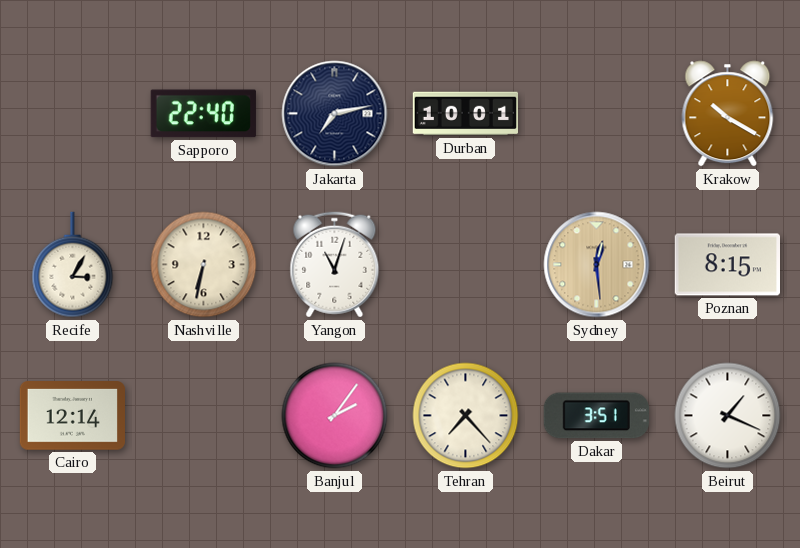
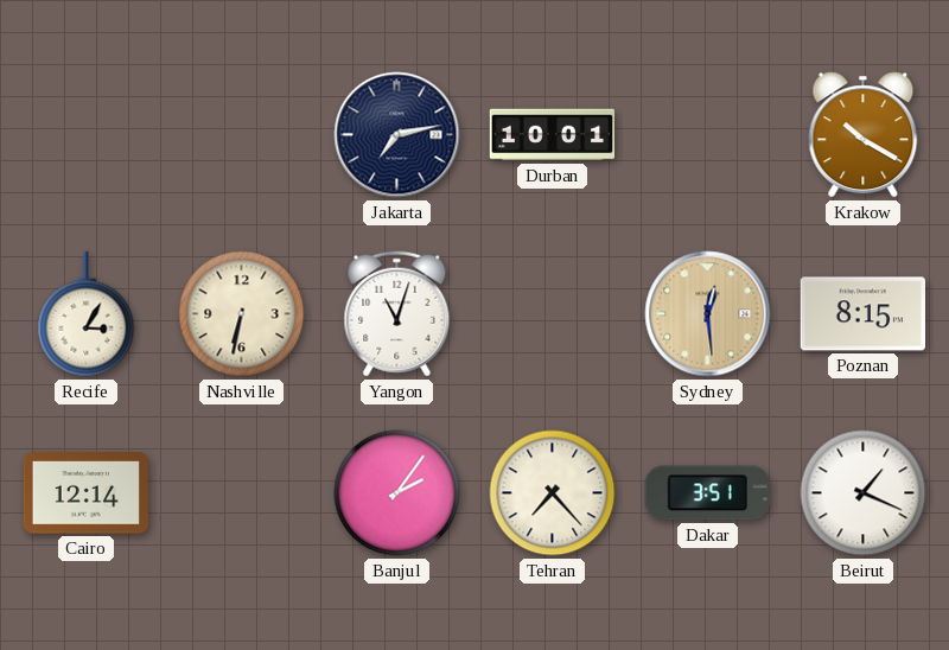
Sapporo: 22:40 -> none (203, 114)
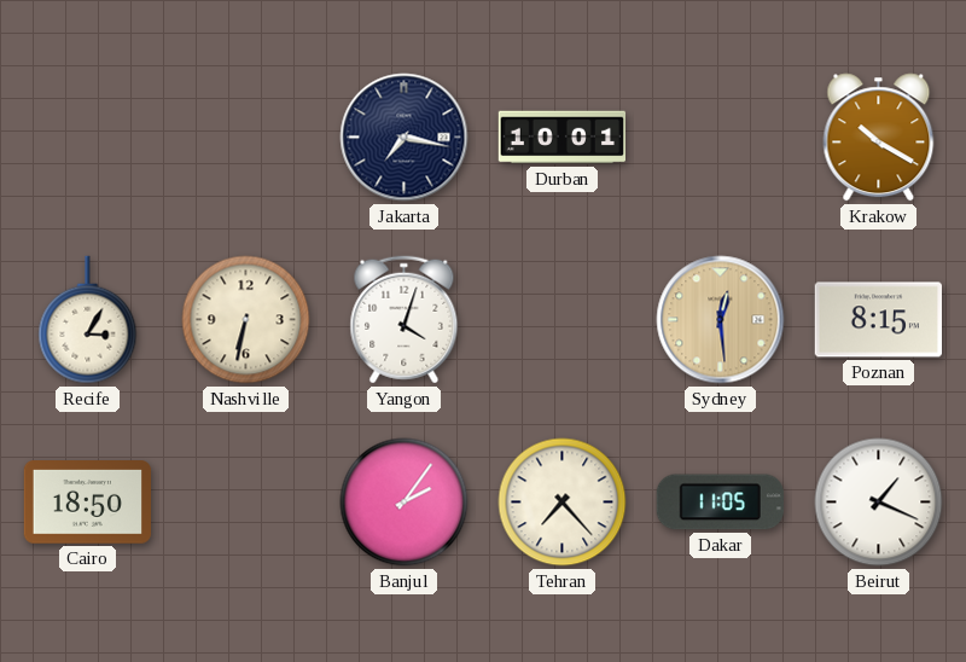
Jakarta: 7:13 -> 7:17 (405, 138)
Yangon: 11:03 -> 4:03 (405, 320)
Cairo: 12:14 -> 18:50 (87, 503)
Dakar: 3:51 -> 11:05 (720, 503)
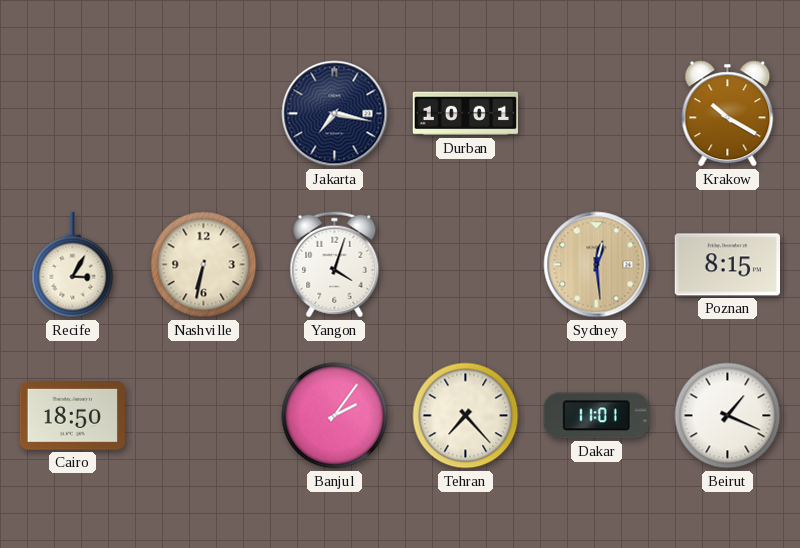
Dakar: 11:05 -> 11:01 (596, 416)
